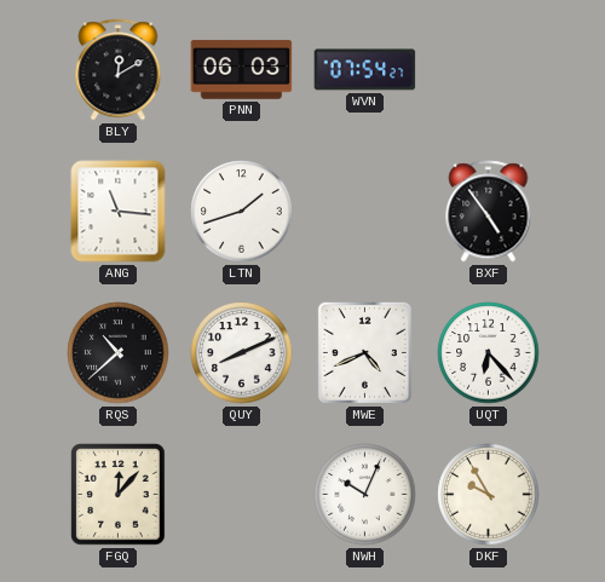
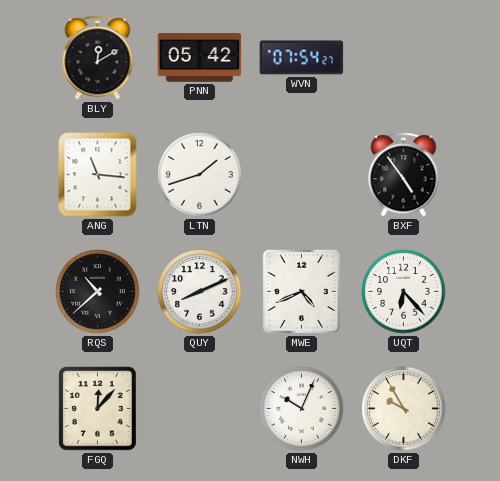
PNN: 06:03 -> 05:42 (200, 58)
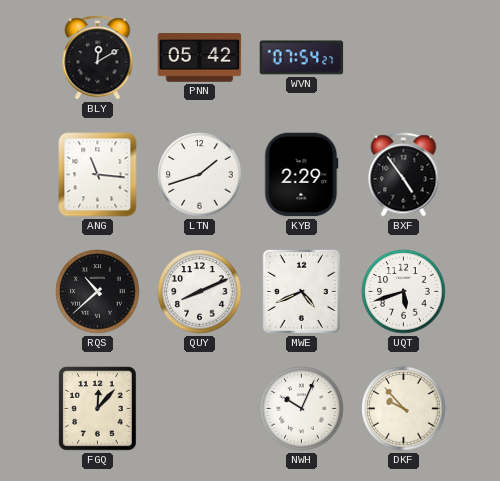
KYB: none -> 2:29 (302, 175)
UQT: 6:23 -> 5:42 (404, 292)
DKF: 9:55 -> 9:53 (404, 409)
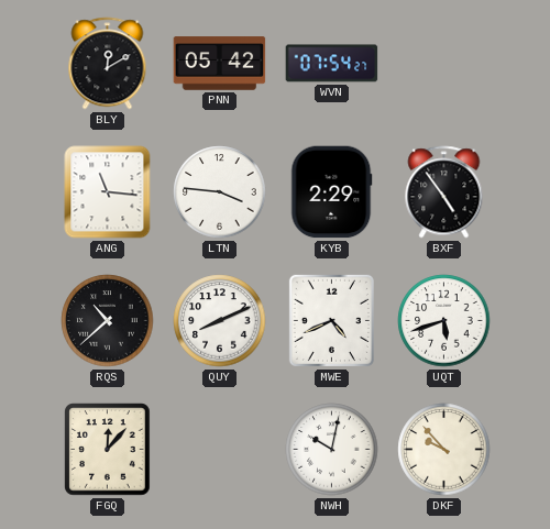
LTN: 1:42 -> 3:46 (220, 192)
NWH: 10:04 -> 10:02 (332, 450)
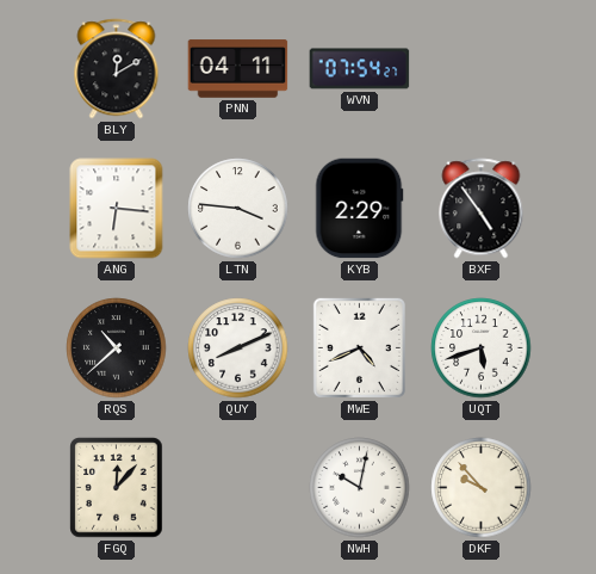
PNN: 05:42 -> 04:11 (238, 69)
ANG: 11:16 -> 6:16 (117, 209)
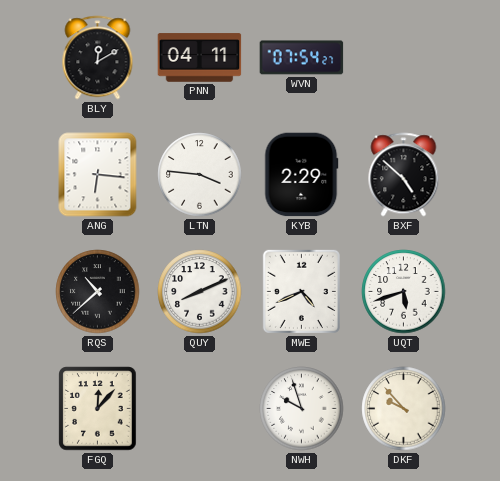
BXF: 4:54 -> 4:52 (404, 175)
NWH: 10:02 -> 9:57 (302, 409)
